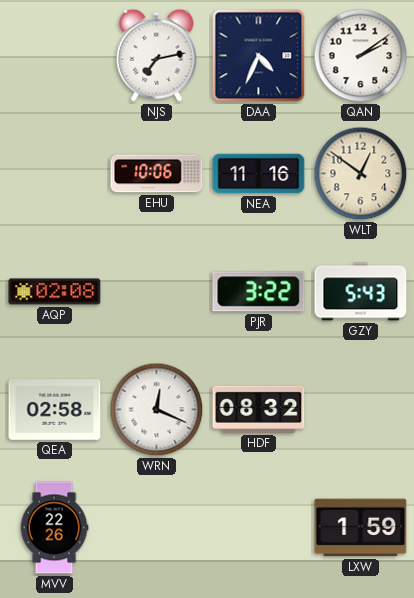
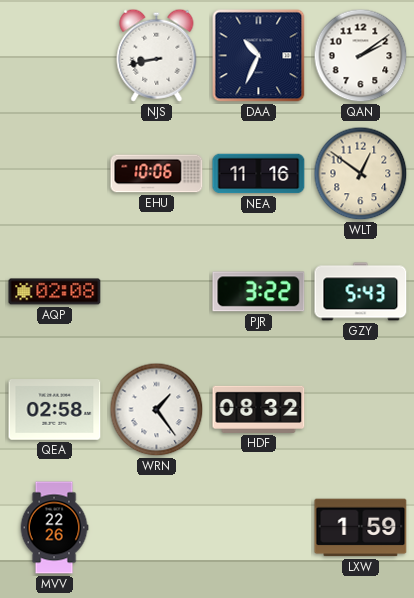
NJS: 7:13 -> 8:43 (157, 55)
DAA: 4:34 -> 10:34 (259, 56)
WRN: 12:19 -> 1:24 (157, 410)
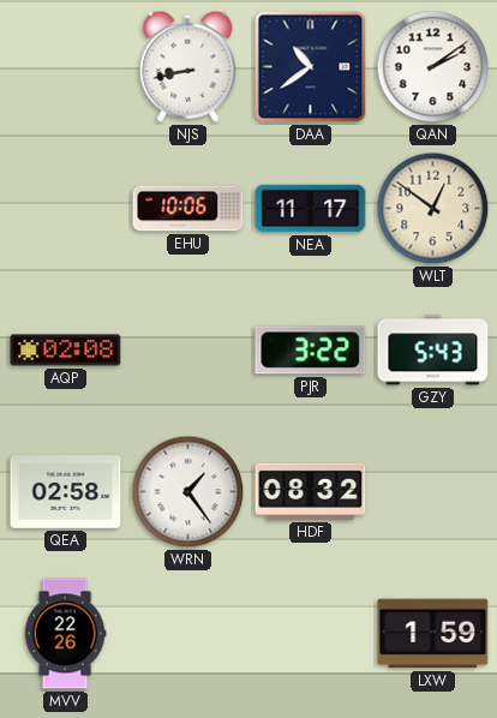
DAA: 10:34 -> 10:39 (311, 67)
NEA: 11:16 -> 11:17 (311, 209)
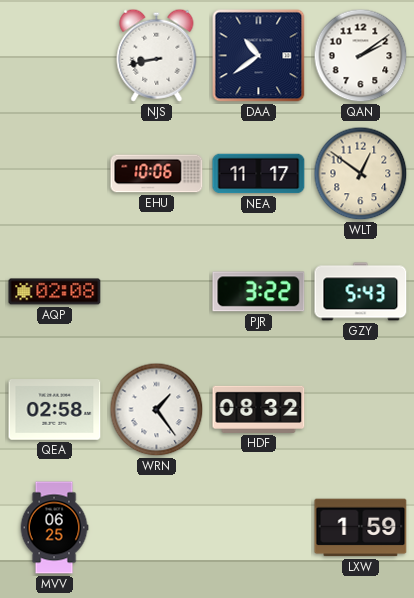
MVV: 22:26 -> 06:25 (54, 528)
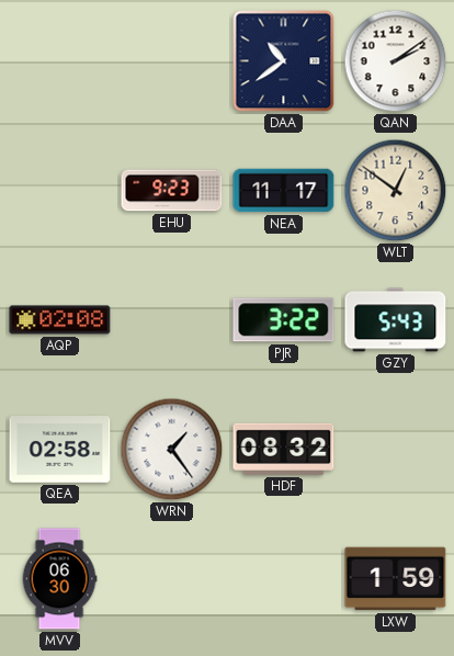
NJS: 8:43 -> none (157, 55)
EHU: 10:06 -> 9:23 (172, 191)
MVV: 06:25 -> 06:30 (59, 579)
